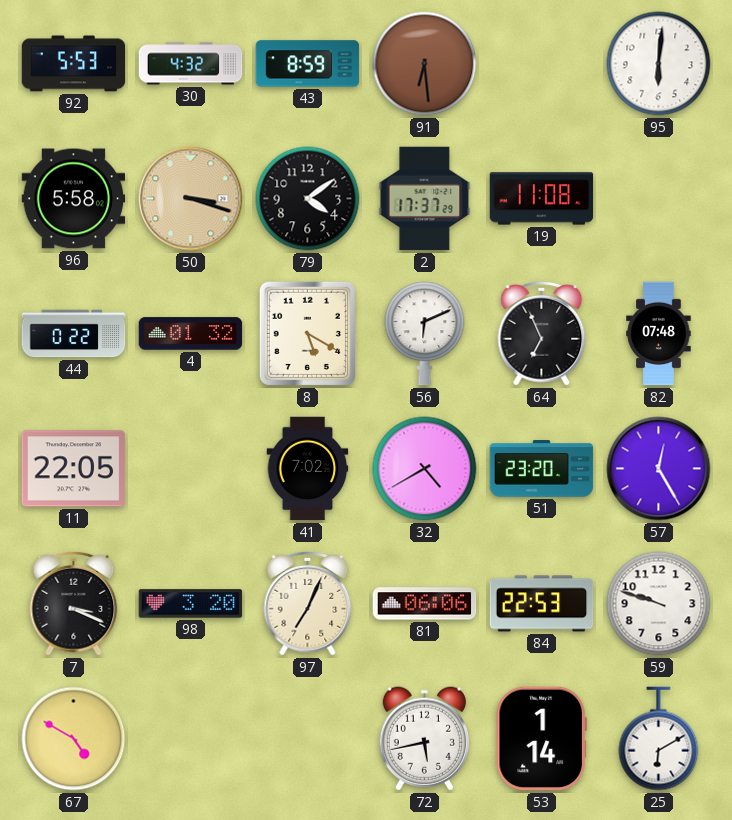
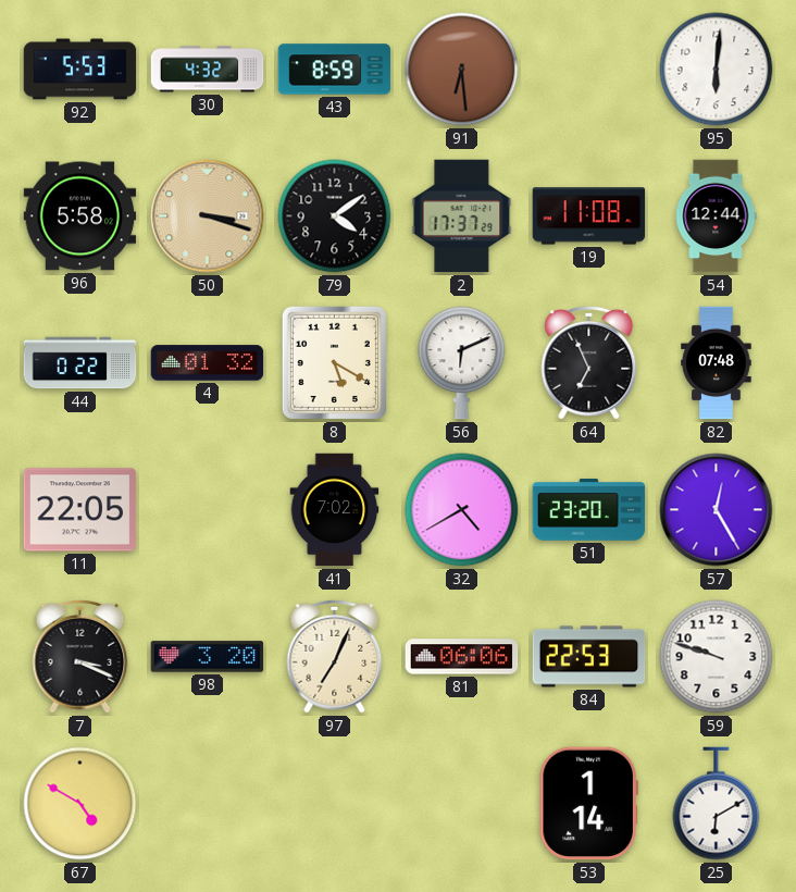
54: none -> 12:44 (716, 216)
72: 5:43 -> none (424, 739)
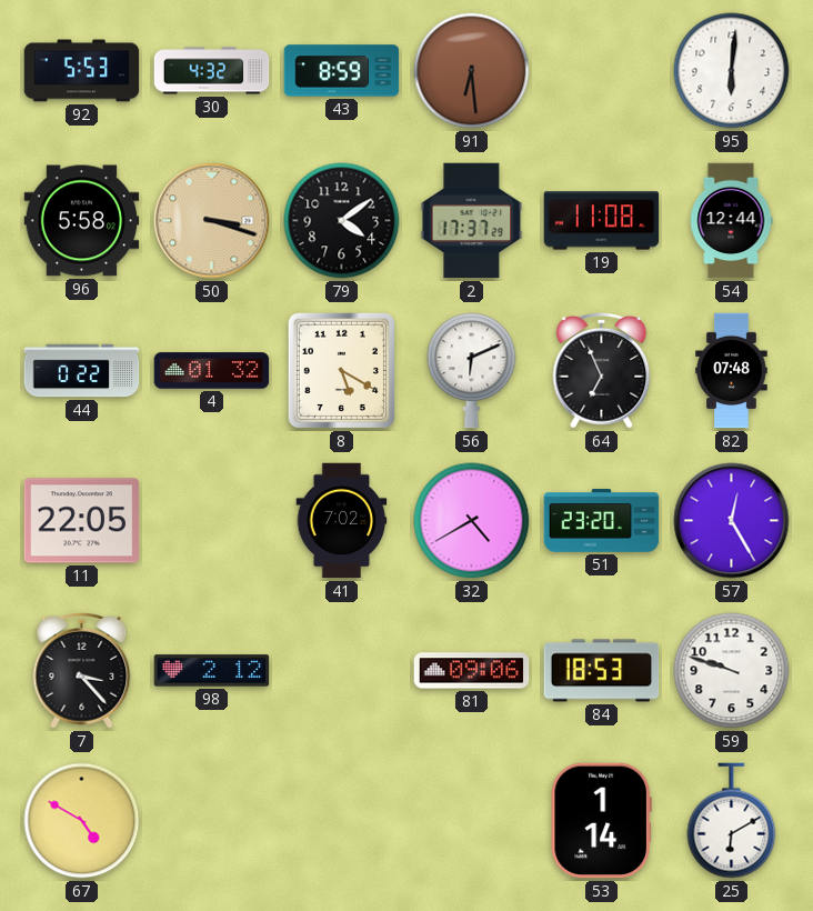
7: 3:19 -> 3:23 (82, 670)
98: 3:20 -> 2:12 (212, 671)
97: 7:04 -> none (335, 656)
81: 06:06 -> 09:06 (472, 671)
84: 22:53 -> 18:53 (602, 671)
